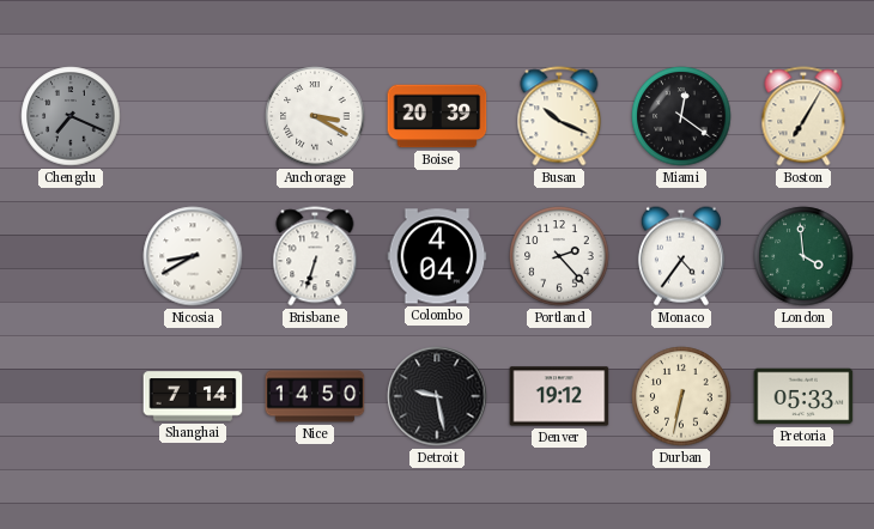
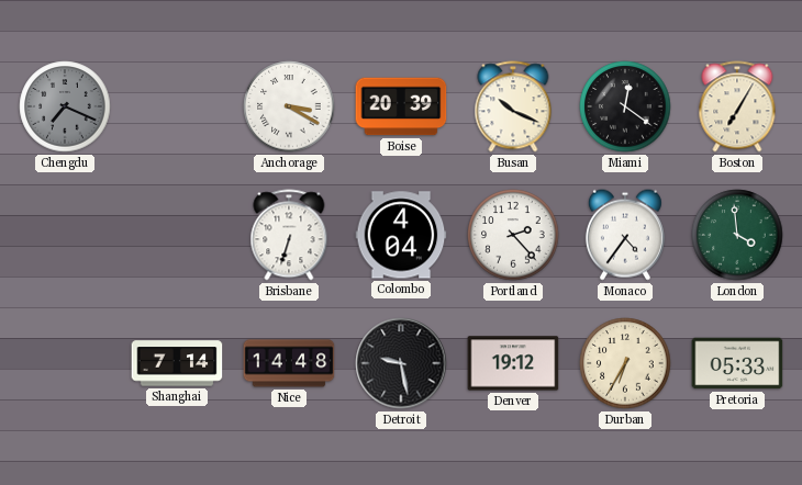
Nicosia: 8:40 -> none (193, 256)
Nice: 14:50 -> 14:48 (289, 363)
Durban: 6:32 -> 6:35 (625, 363)
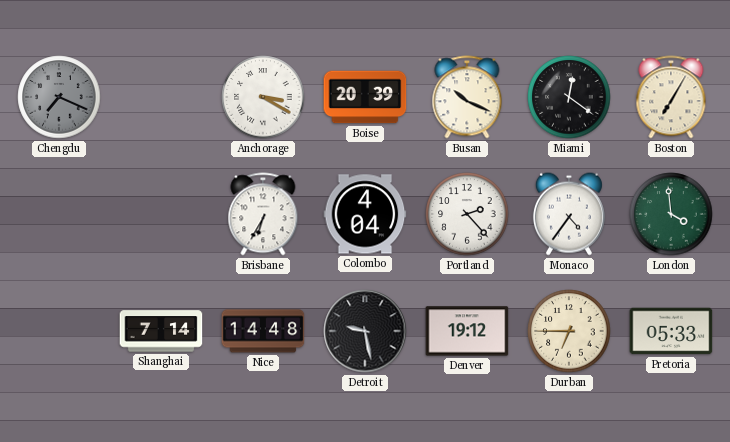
Brisbane: 6:33 -> 6:35 (263, 214)
Durban: 6:35 -> 6:45 (569, 331)
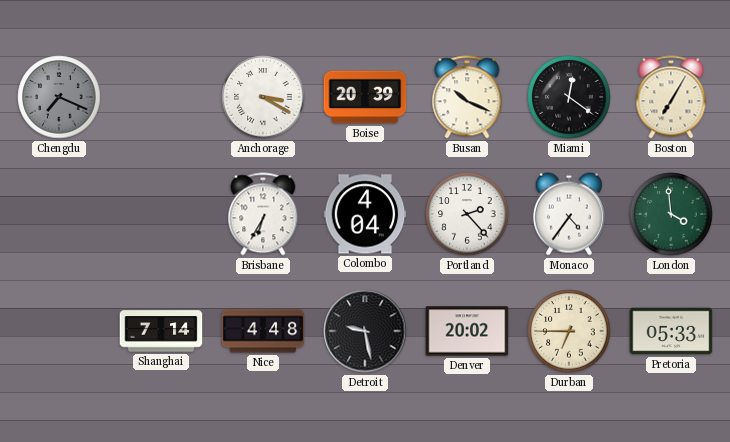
Nice: 14:48 -> 4:48 (263, 331)
Denver: 19:12 -> 20:02 (467, 331)
